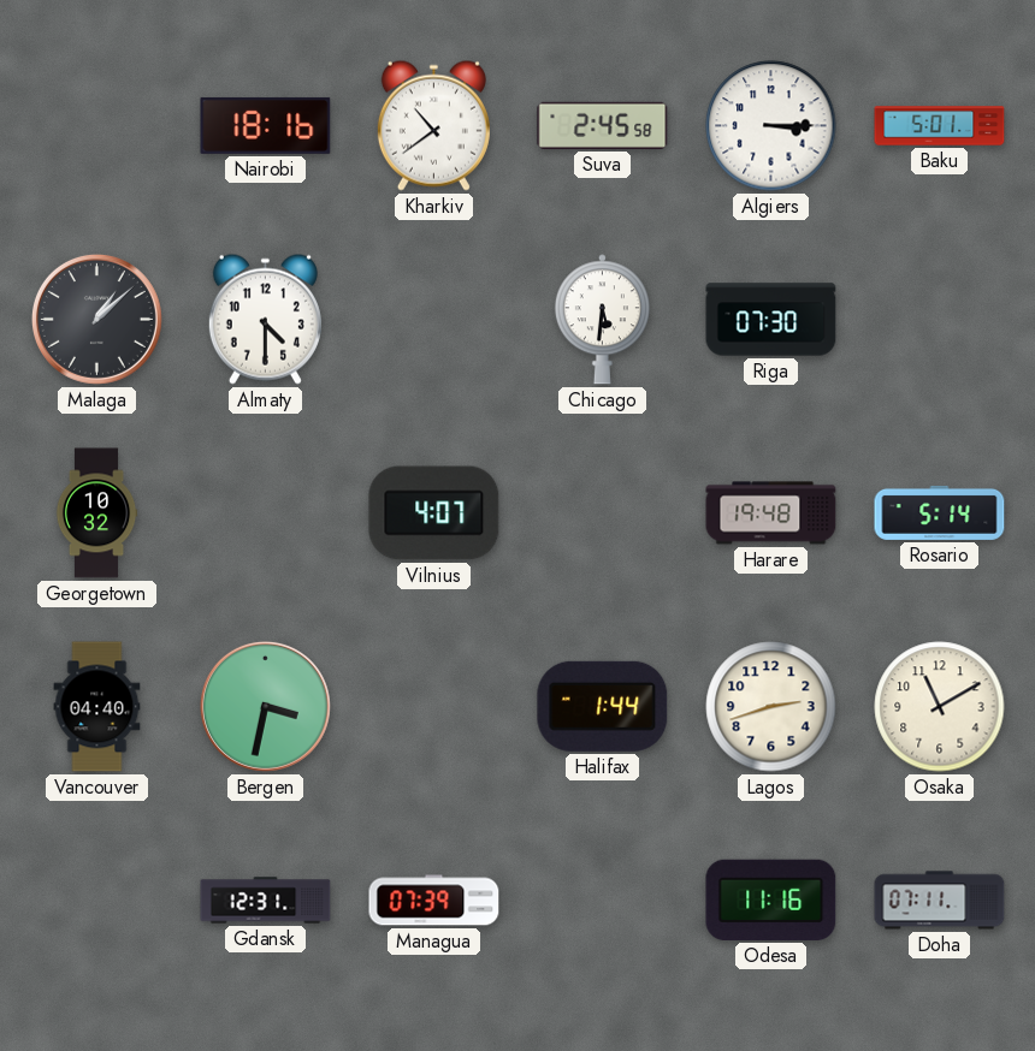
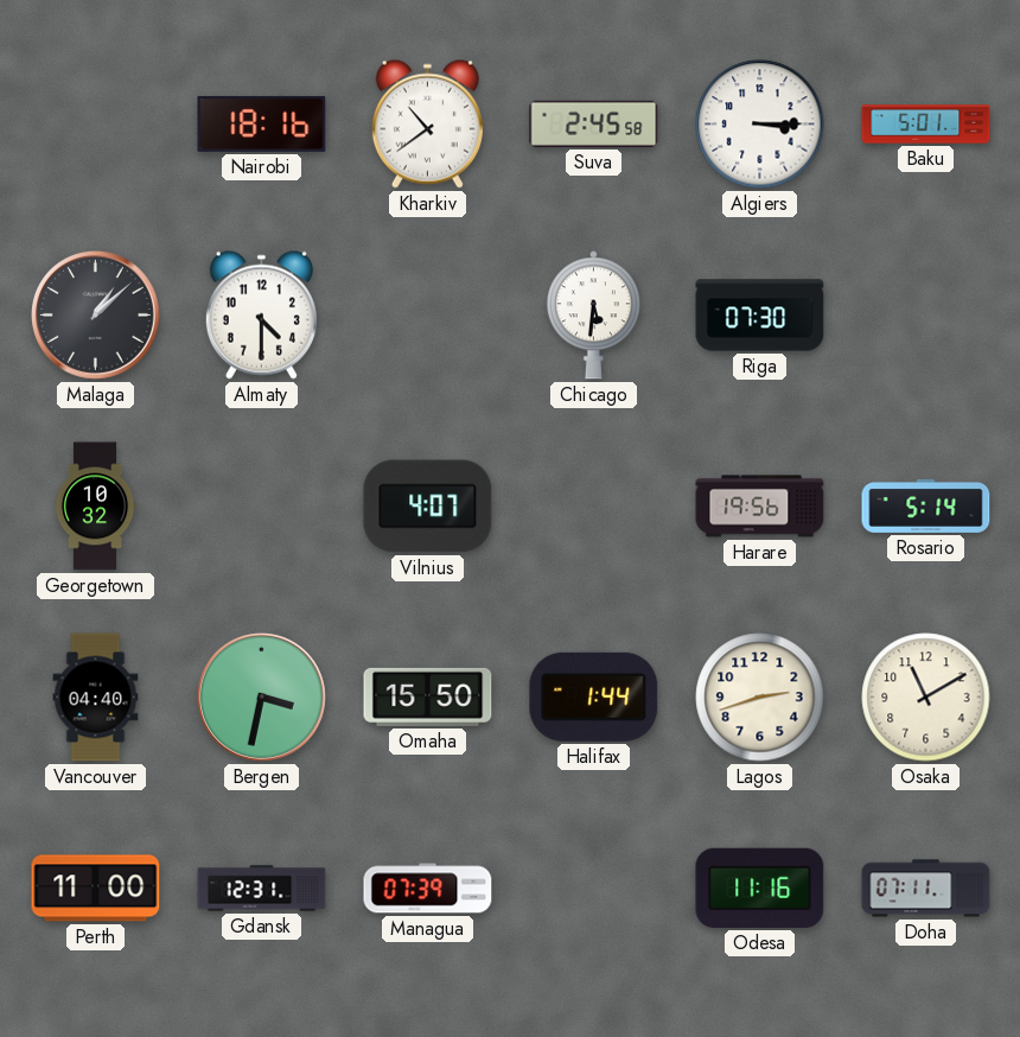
Harare: 19:48 -> 19:56 (760, 507)
Omaha: none -> 15:50 (428, 696)
Perth: none -> 11:00 (96, 889)
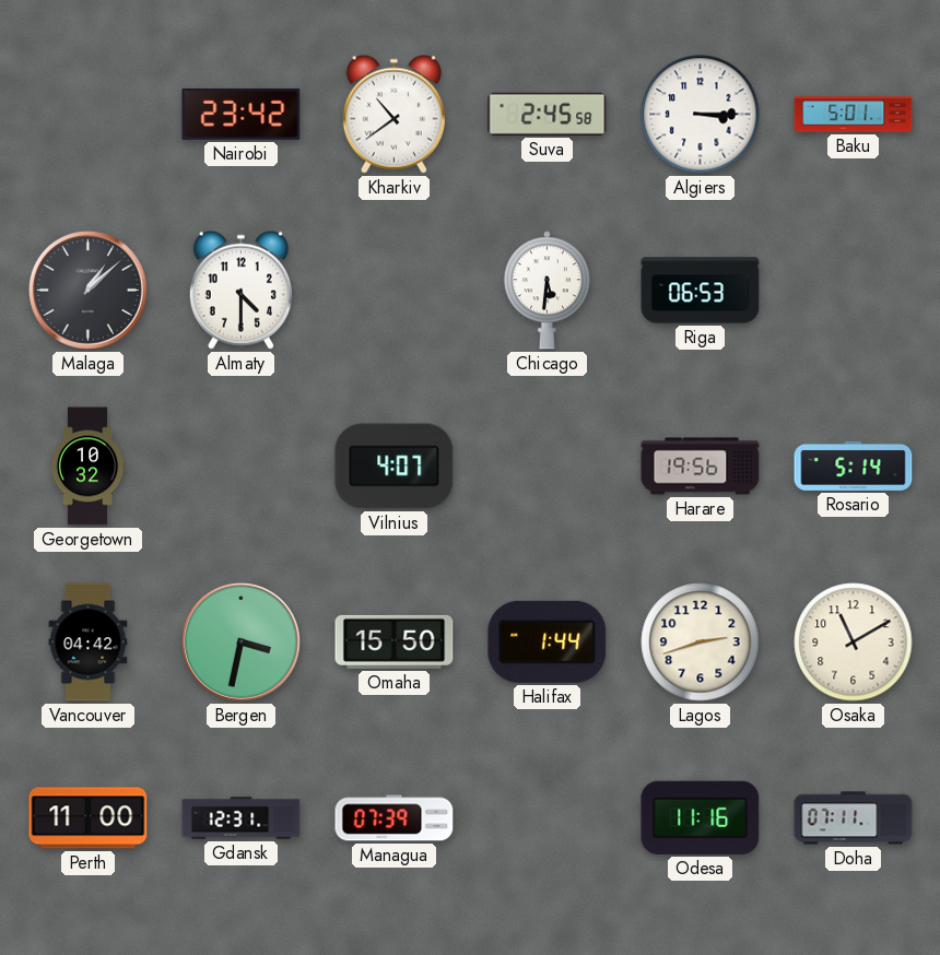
Nairobi: 18:16 -> 23:42 (242, 114)
Riga: 07:30 -> 06:53 (701, 291)
Vancouver: 04:40 -> 04:42 (89, 642)
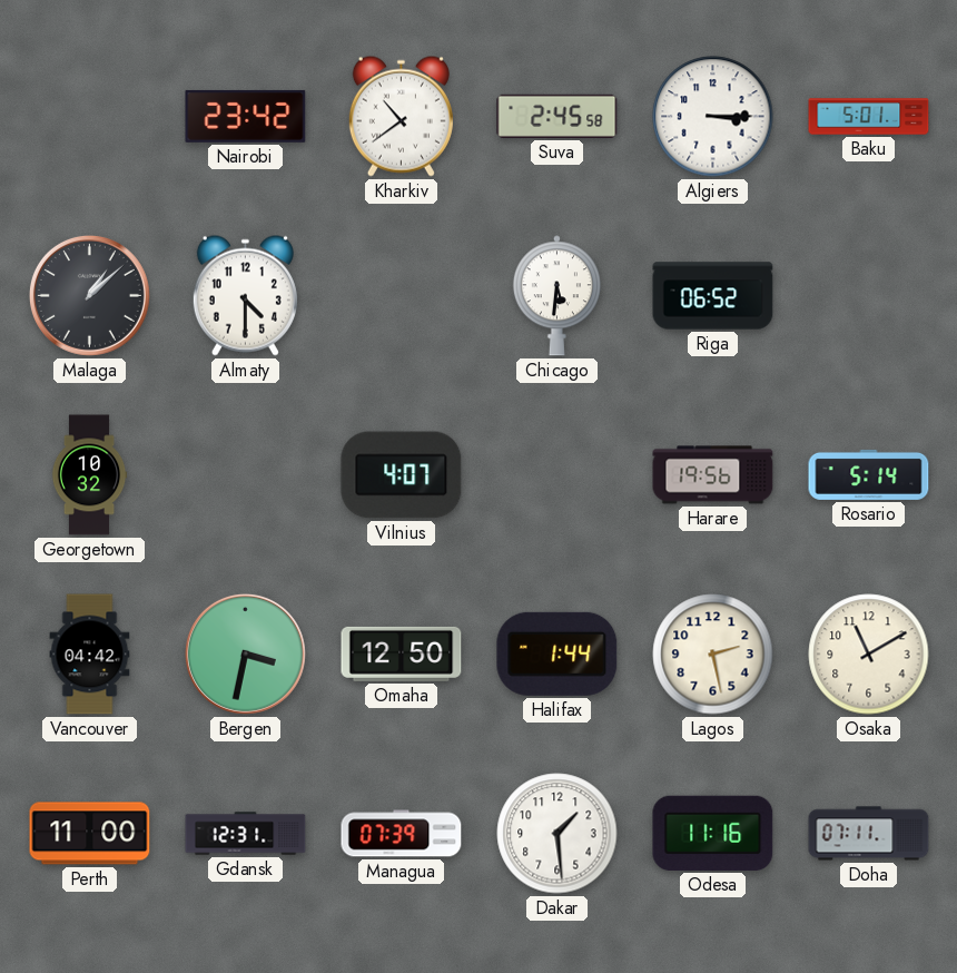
Riga: 06:53 -> 06:52 (713, 296)
Omaha: 15:50 -> 12:50 (402, 653)
Lagos: 2:42 -> 2:28 (713, 655)
Dakar: none -> 1:29 (558, 834)
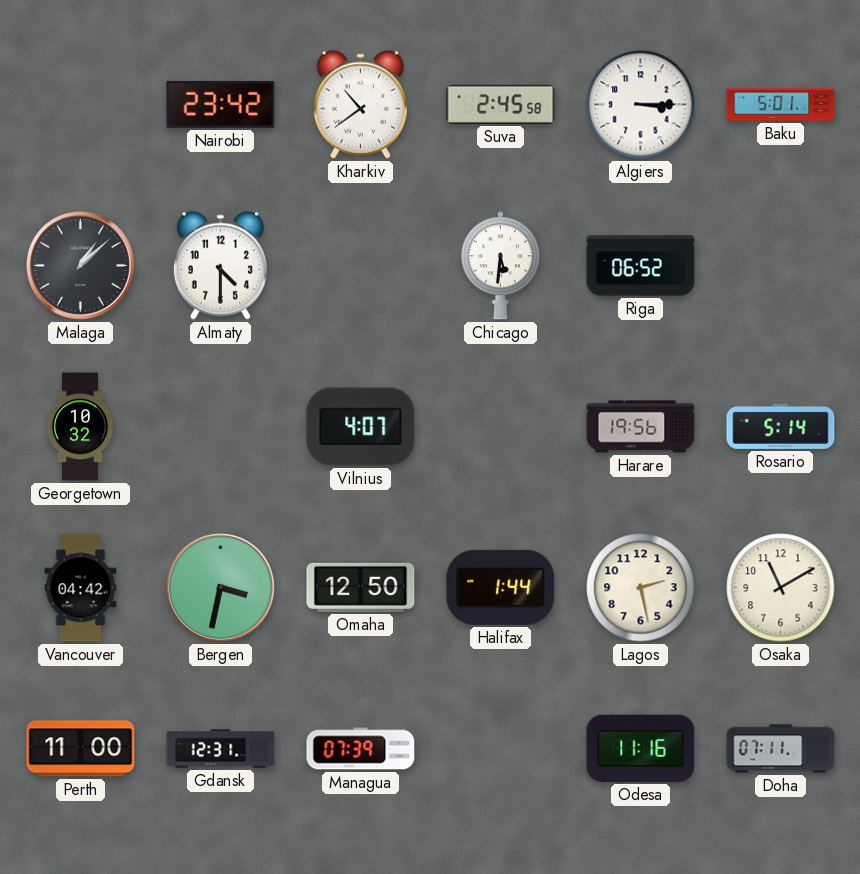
Dakar: 1:29 -> none (558, 834)
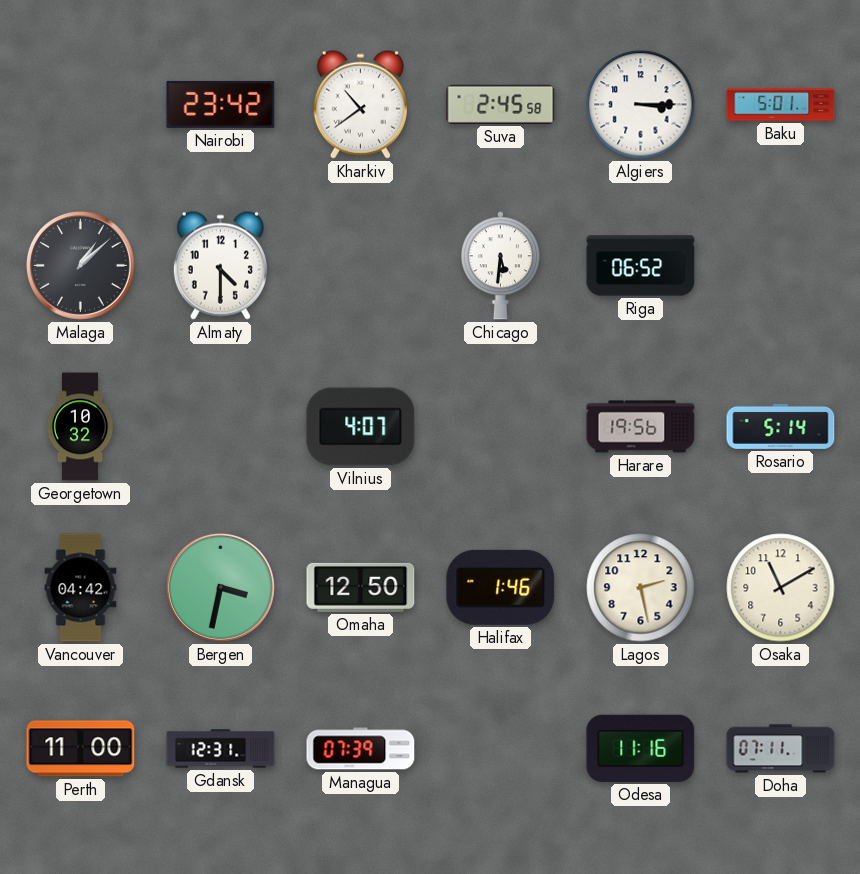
Halifax: 1:44 -> 1:46 (501, 587)
